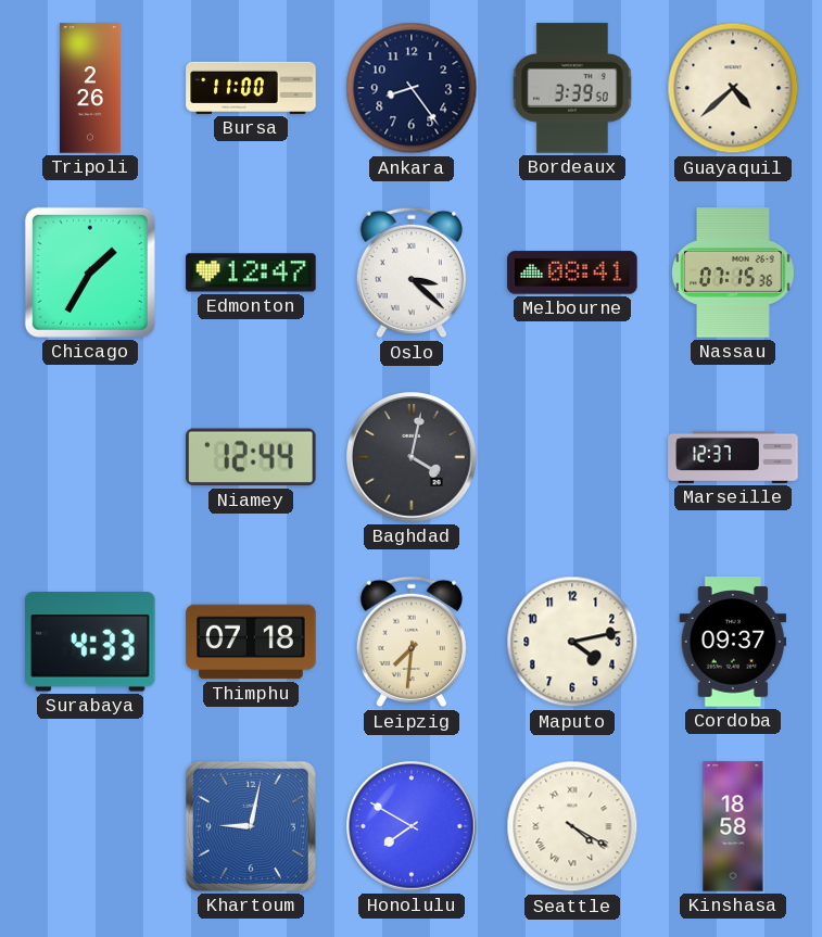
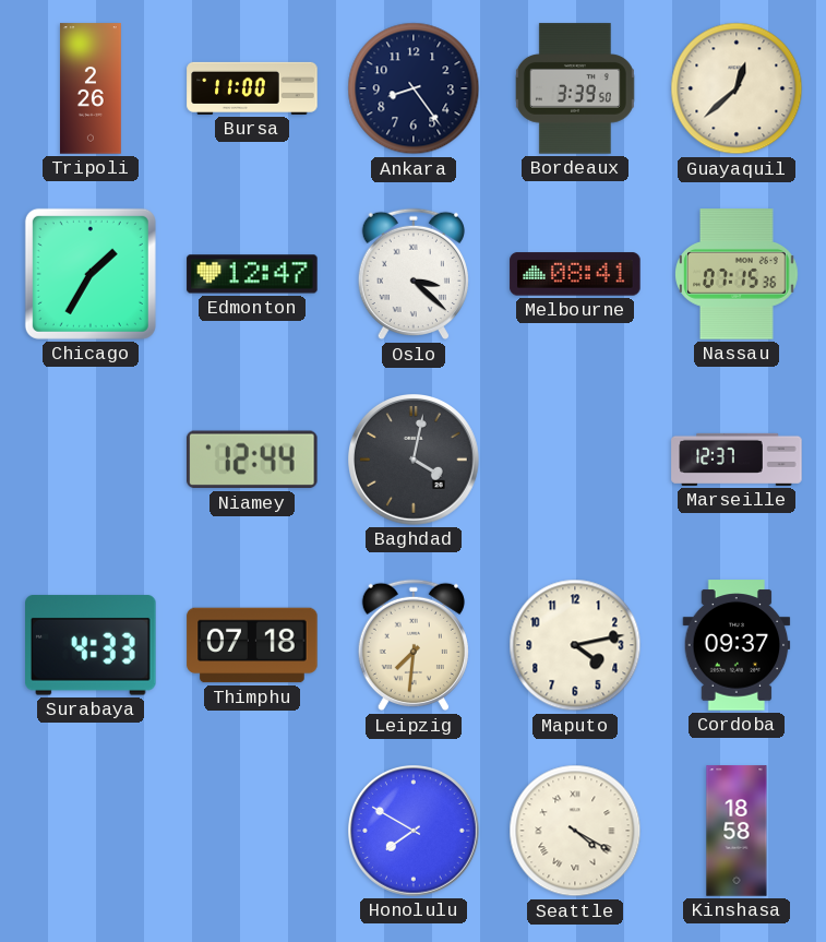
Guayaquil: 4:38 -> 12:38 (737, 88)
Khartoum: 9:02 -> none (251, 826)
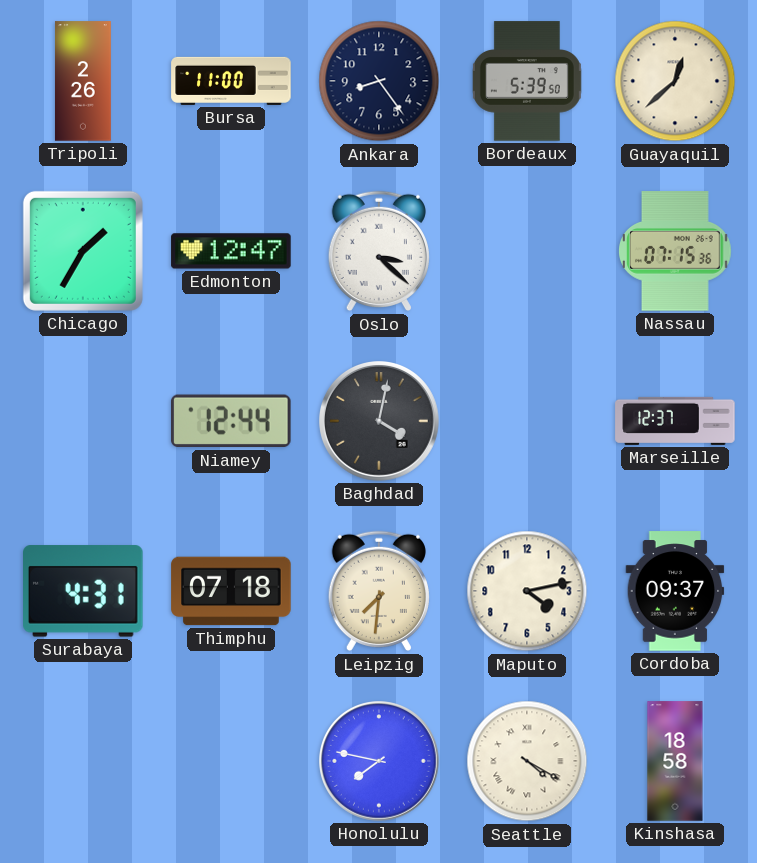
Bordeaux: 3:39 -> 5:39 (527, 81)
Melbourne: 08:41 -> none (575, 274)
Surabaya: 4:33 -> 4:31 (84, 591)
Honolulu: 7:50 -> 7:47 (380, 762)
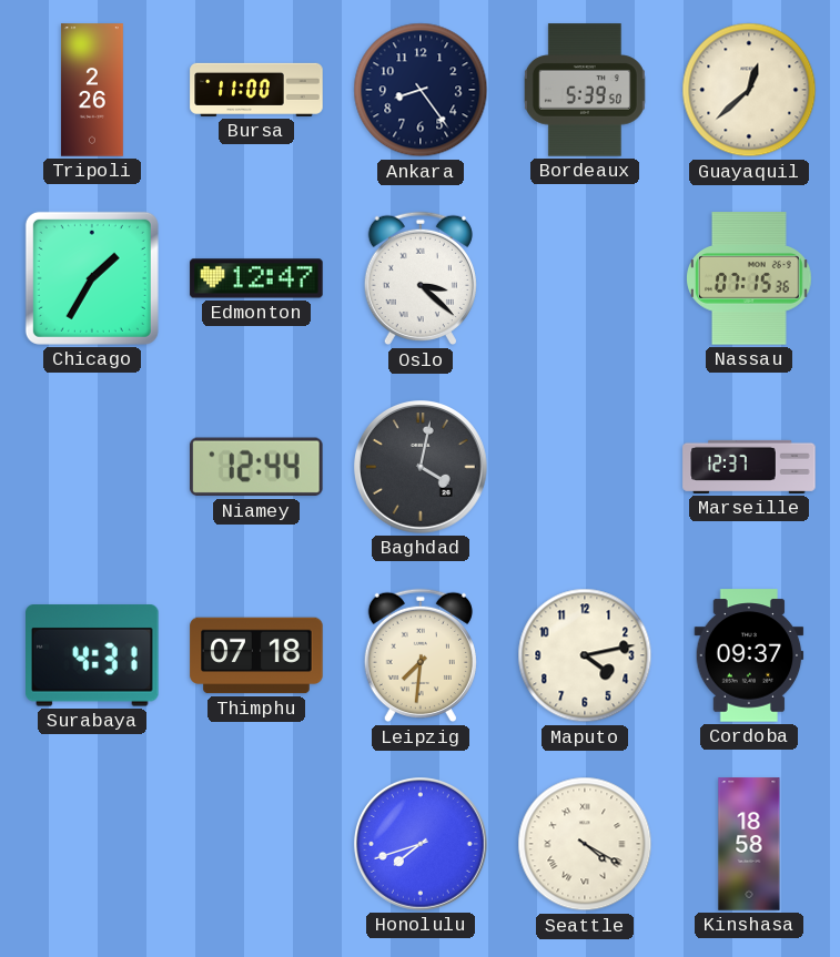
Honolulu: 7:47 -> 7:42 (422, 845)
